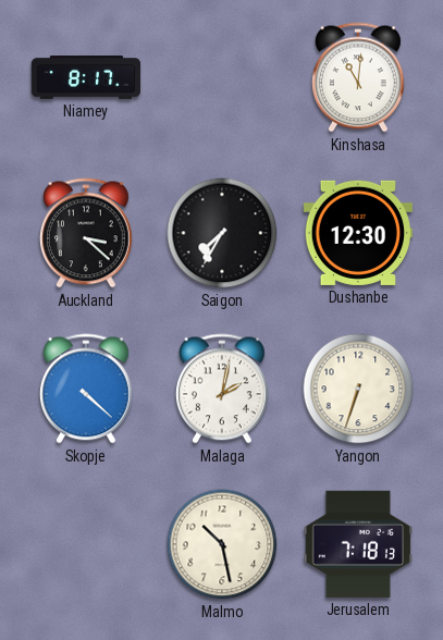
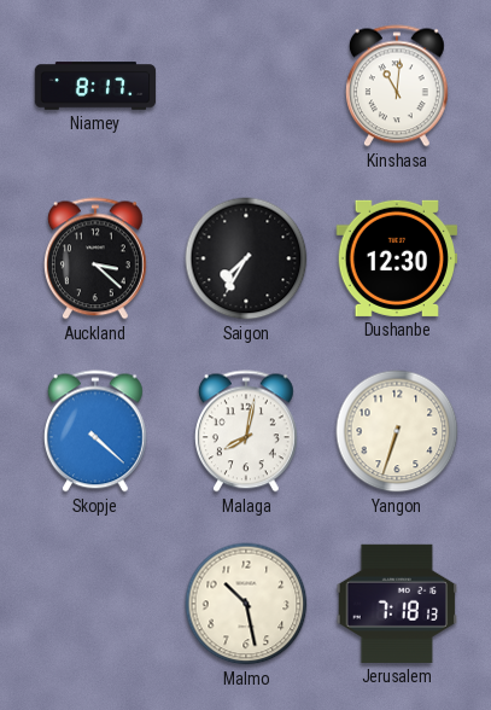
Malaga: 2:02 -> 8:02 (246, 431)
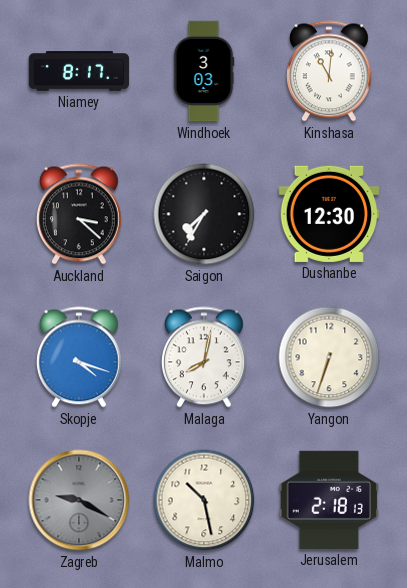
Windhoek: none -> 3:03 (204, 71)
Skopje: 4:22 -> 4:18 (79, 357)
Zagreb: none -> 9:20 (79, 500)
Jerusalem: 7:18 -> 2:18 (328, 500)
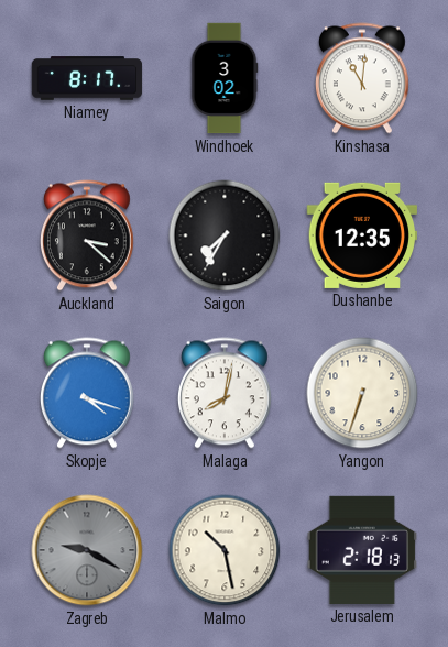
Windhoek: 3:03 -> 3:02 (225, 78)
Dushanbe: 12:30 -> 12:35 (361, 235)
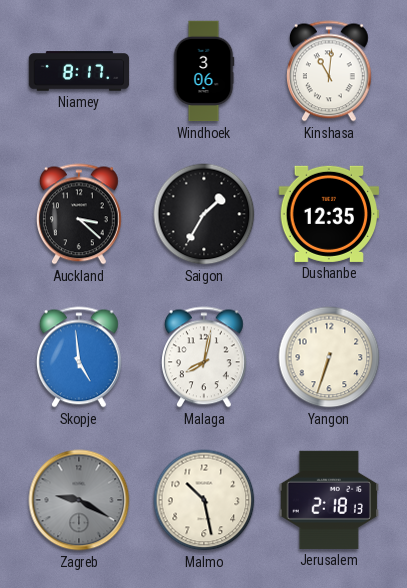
Windhoek: 3:02 -> 3:06 (204, 71)
Saigon: 7:35 -> 1:35 (204, 214)
Skopje: 4:18 -> 4:59 (79, 357)
